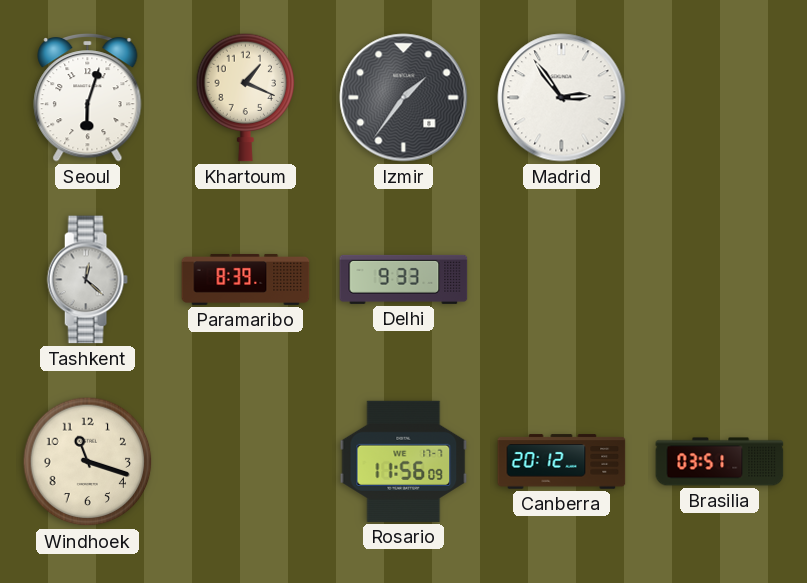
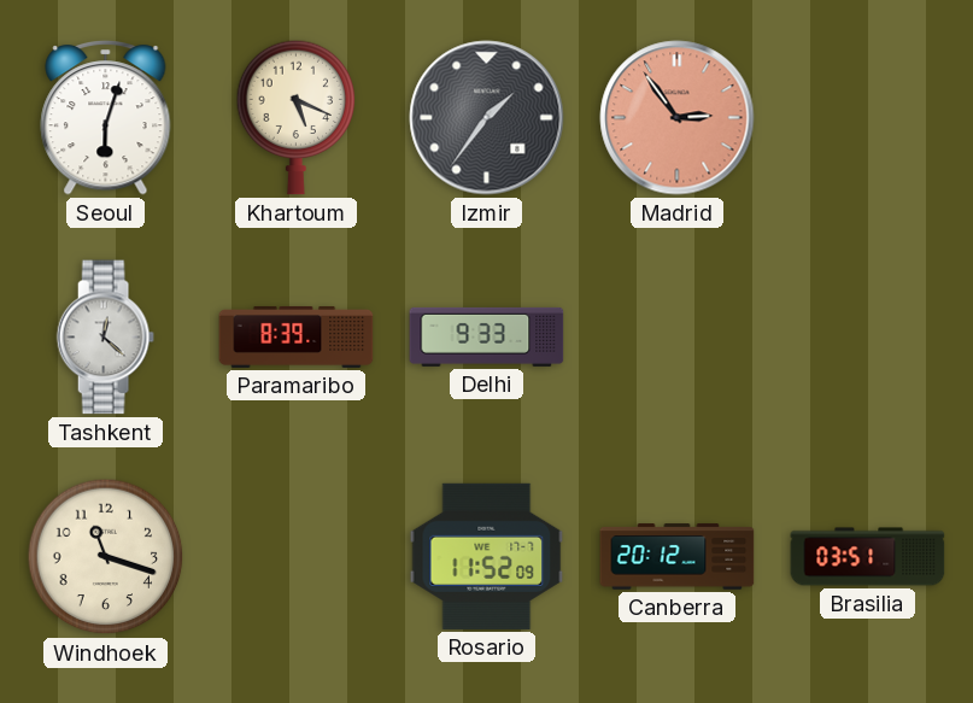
Khartoum: 1:19 -> 5:19 (297, 117)
Madrid dial: white -> salmon (678, 118)
Rosario: 11:56 -> 11:52 (487, 556)
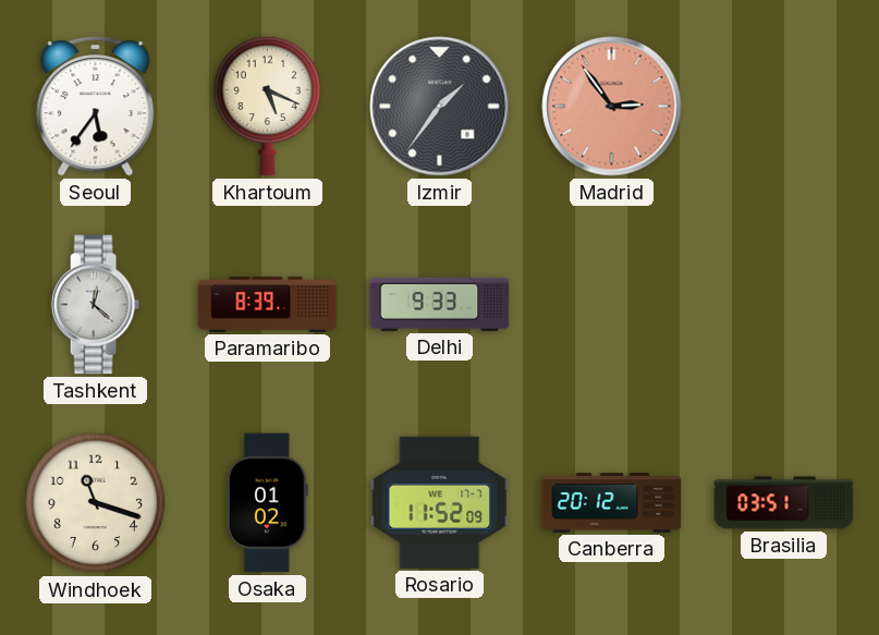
Seoul: 6:03 -> 5:36 (96, 107)
Osaka: none -> 01:02 (267, 503)
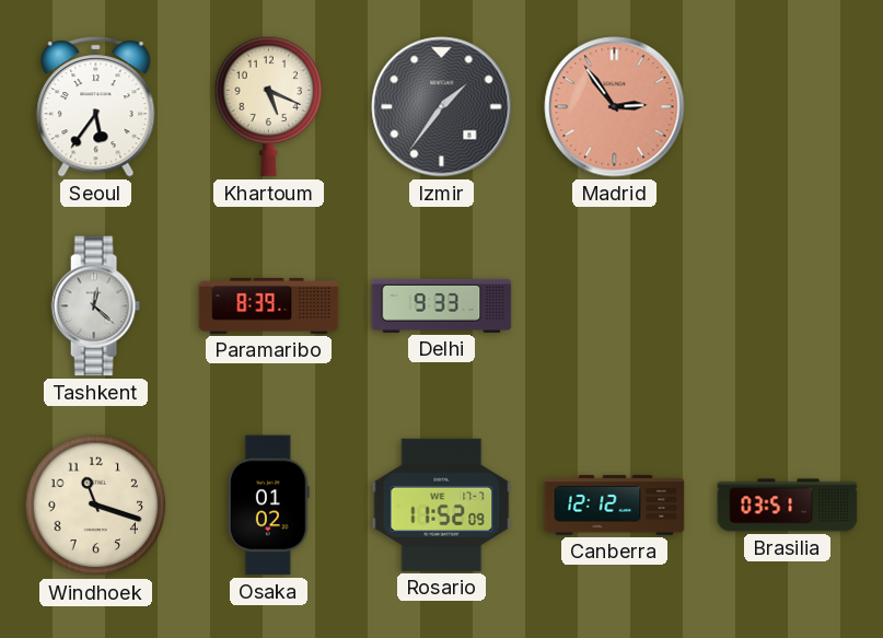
Canberra: 20:12 -> 12:12 (615, 506)
